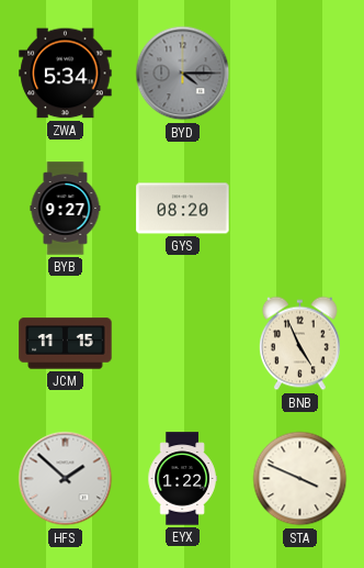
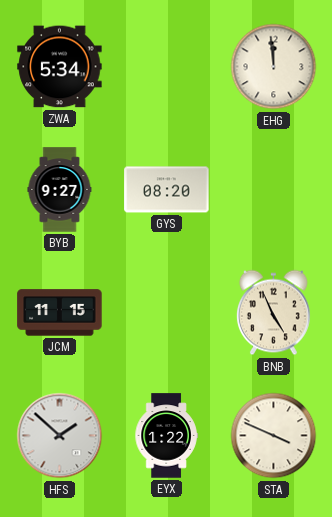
BYD: 4:15 -> none (183, 74)
EHG: none -> 11:59 (274, 67)
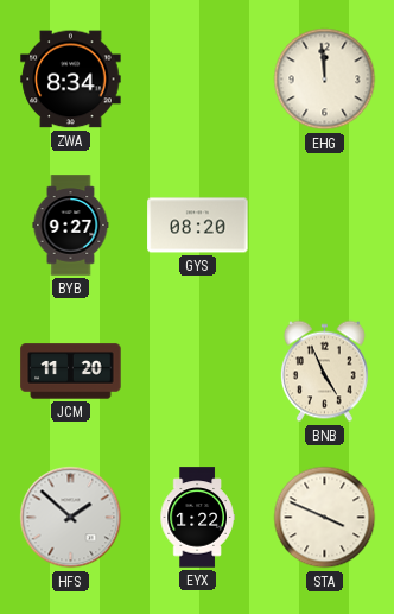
ZWA: 5:34 -> 8:34 (71, 80)
JCM: 11:15 -> 11:20 (71, 372)
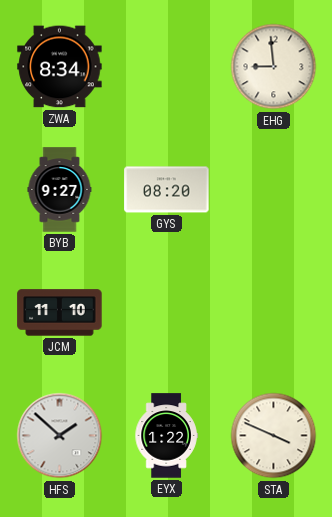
EHG: 11:59 -> 8:59 (274, 67)
JCM: 11:20 -> 11:10 (60, 313)
BNB: 4:56 -> none (324, 372)
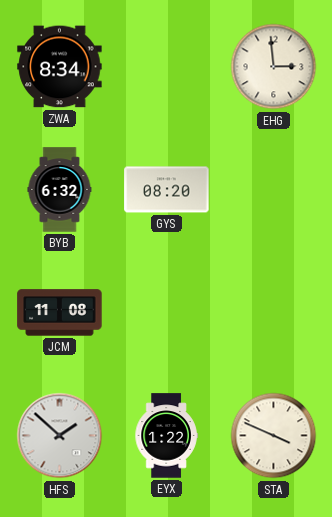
EHG: 8:59 -> 2:59 (274, 67)
BYB: 9:27 -> 6:32 (60, 190)
JCM: 11:10 -> 11:08 (60, 313)
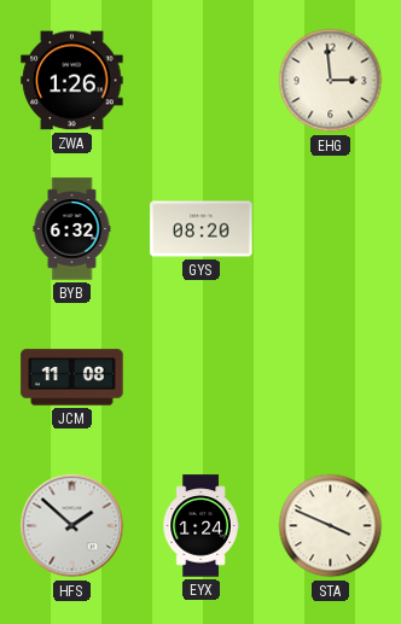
ZWA: 8:34 -> 1:26 (72, 81)
EYX: 1:22 -> 1:24 (200, 526)
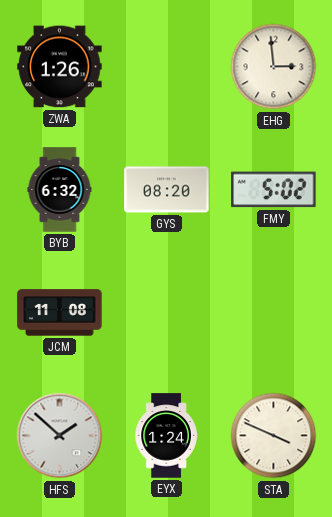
FMY: none -> 5:02 (274, 190)
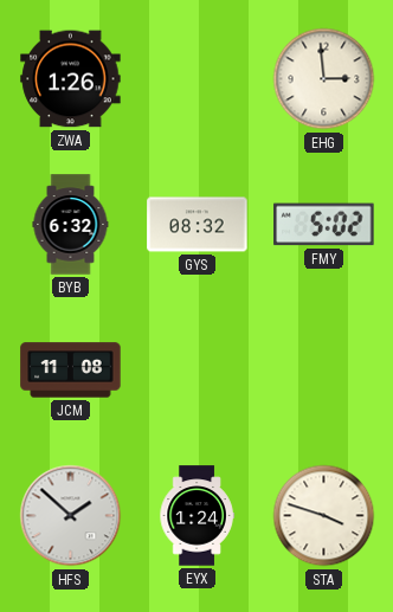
GYS: 08:20 -> 08:32 (198, 225)
STA: 3:49 -> 3:48 (324, 516)
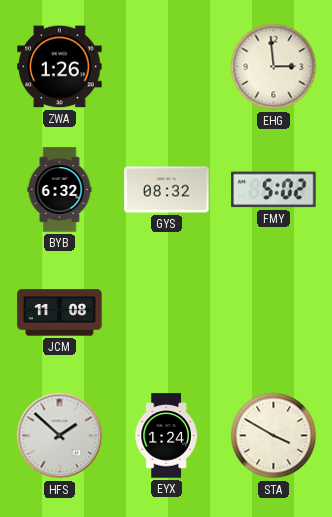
STA: 3:48 -> 3:50 (274, 436)
